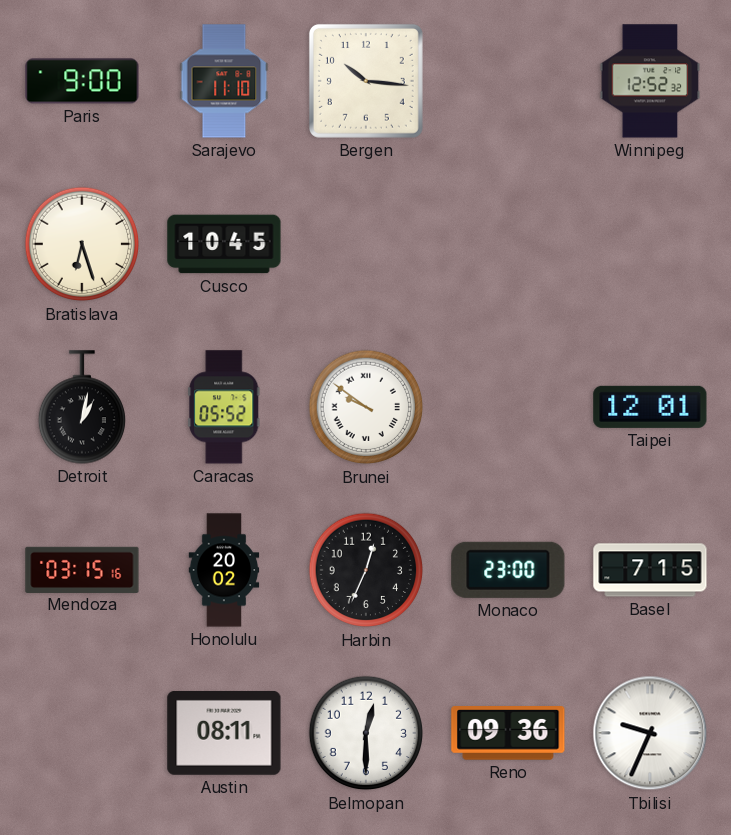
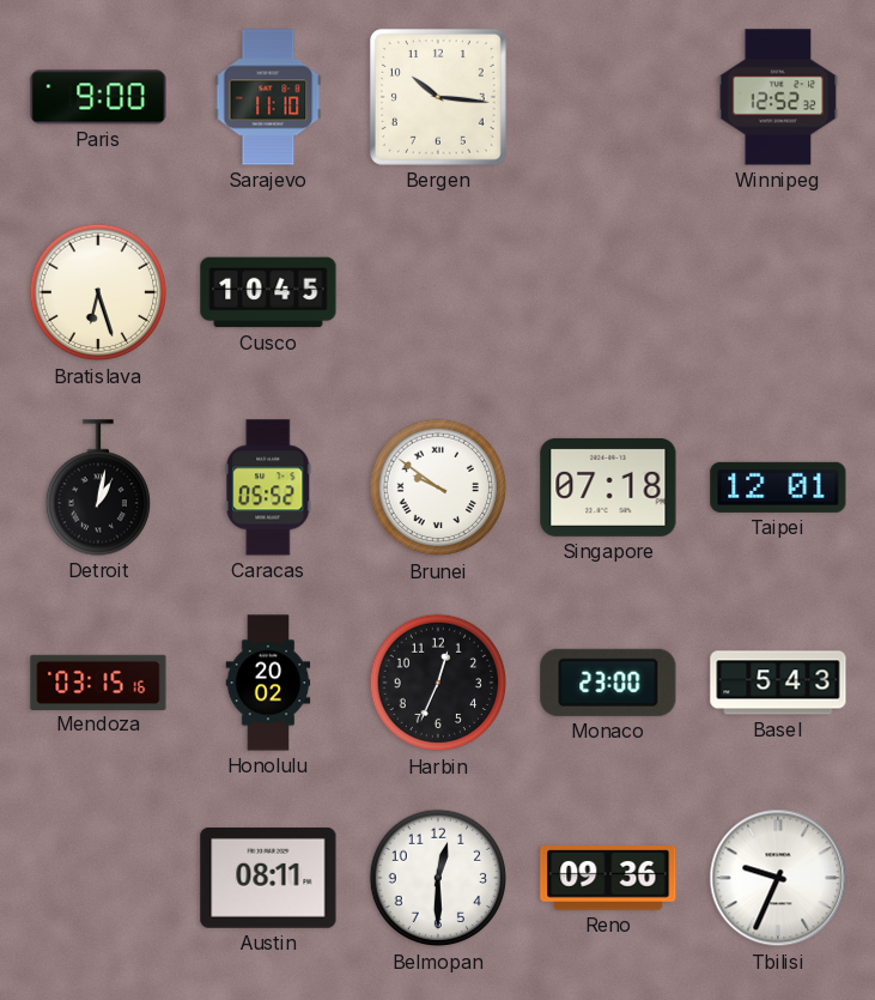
Singapore: none -> 07:18 (608, 487)
Basel: 7:15 -> 5:43 (778, 683)
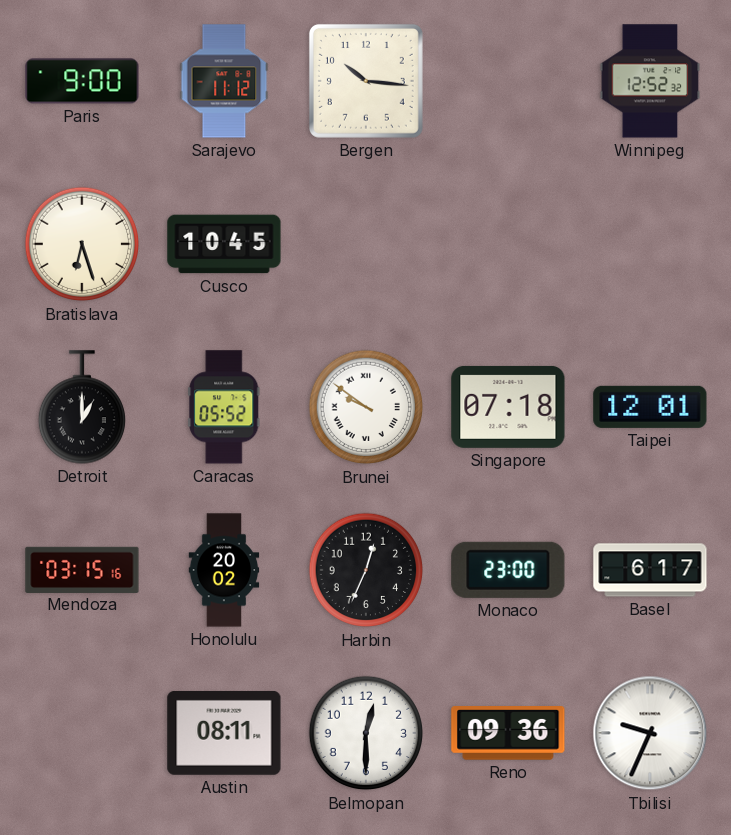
Sarajevo: 11:10 -> 11:12 (224, 81)
Detroit: 1:02 -> 1:00 (81, 407)
Basel: 5:43 -> 6:17 (650, 570)
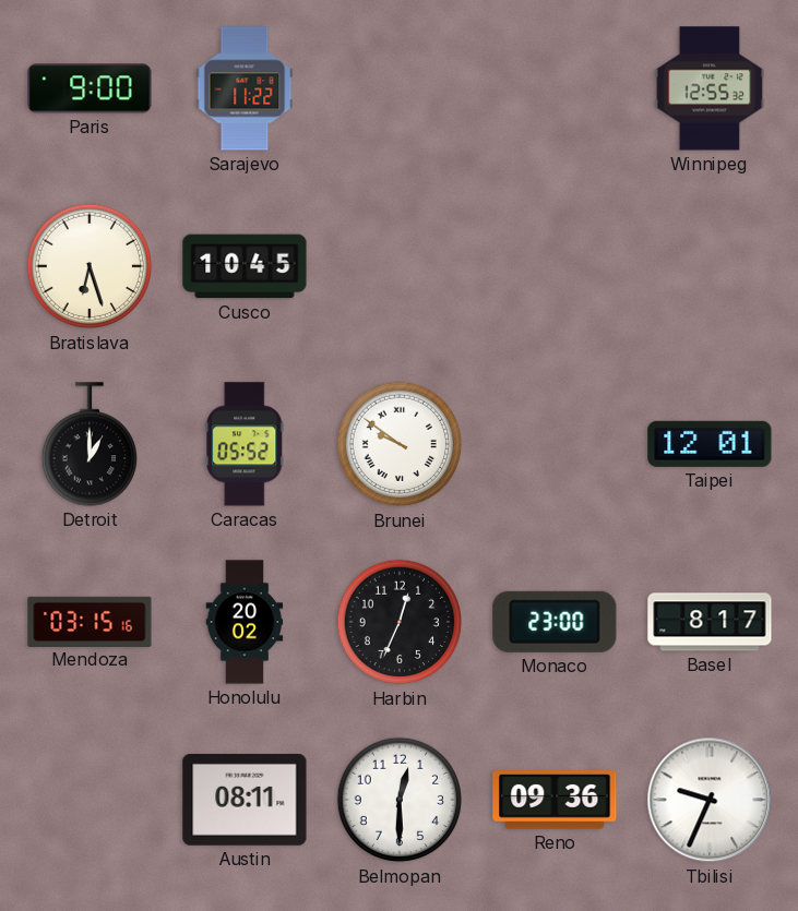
Sarajevo: 11:12 -> 11:22 (245, 88)
Bergen: 10:16 -> none (366, 81)
Winnipeg: 12:52 -> 12:55 (710, 88)
Singapore: 07:18 -> none (508, 407)
Basel: 6:17 -> 8:17 (710, 622)
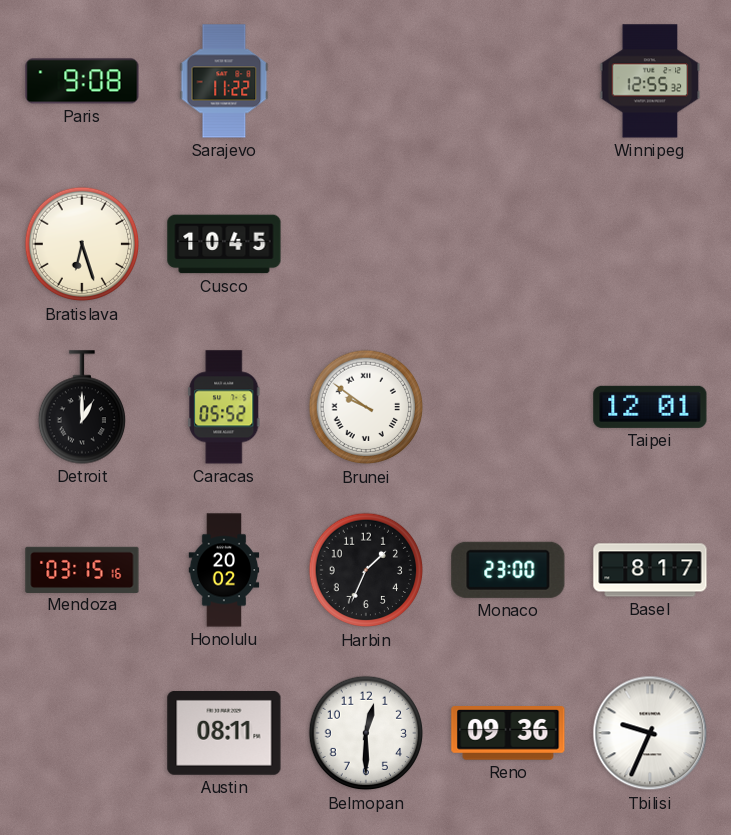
Paris: 9:00 -> 9:08 (82, 81)
Harbin: 12:34 -> 1:34 (366, 570)
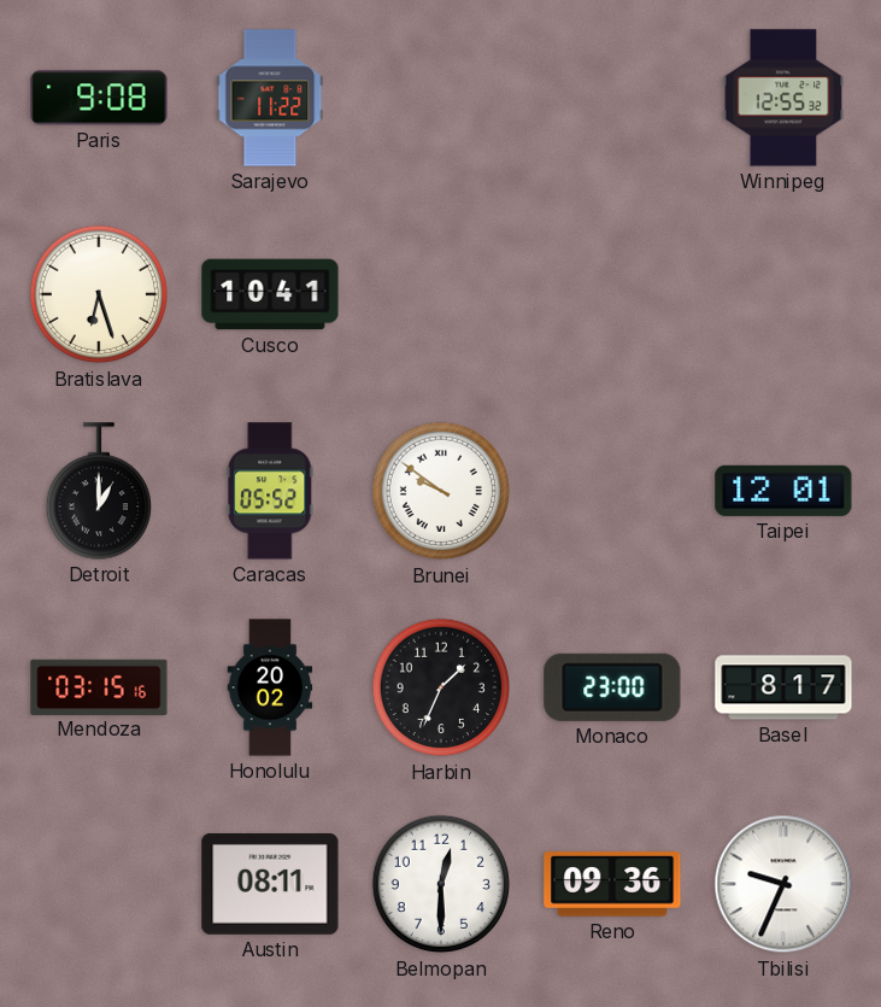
Cusco: 10:45 -> 10:41 (270, 294)
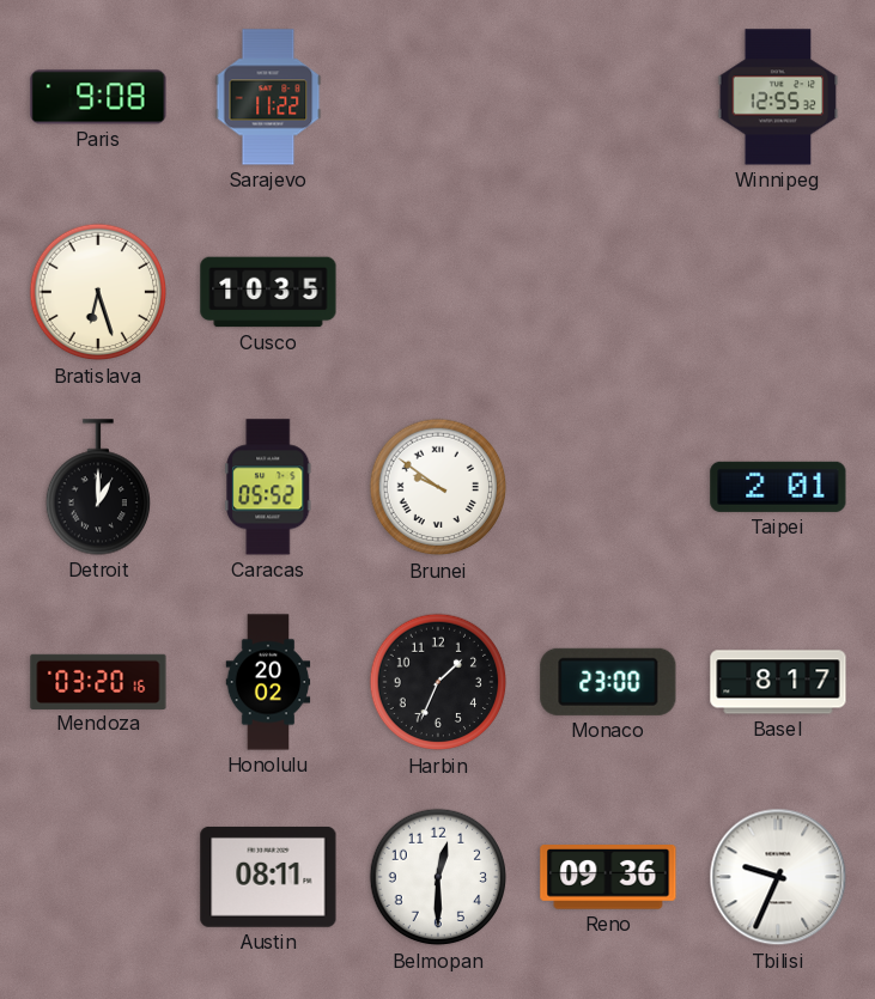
Cusco: 10:41 -> 10:35 (268, 292)
Taipei: 12:01 -> 2:01 (778, 487)
Mendoza: 03:15 -> 03:20 (98, 681)
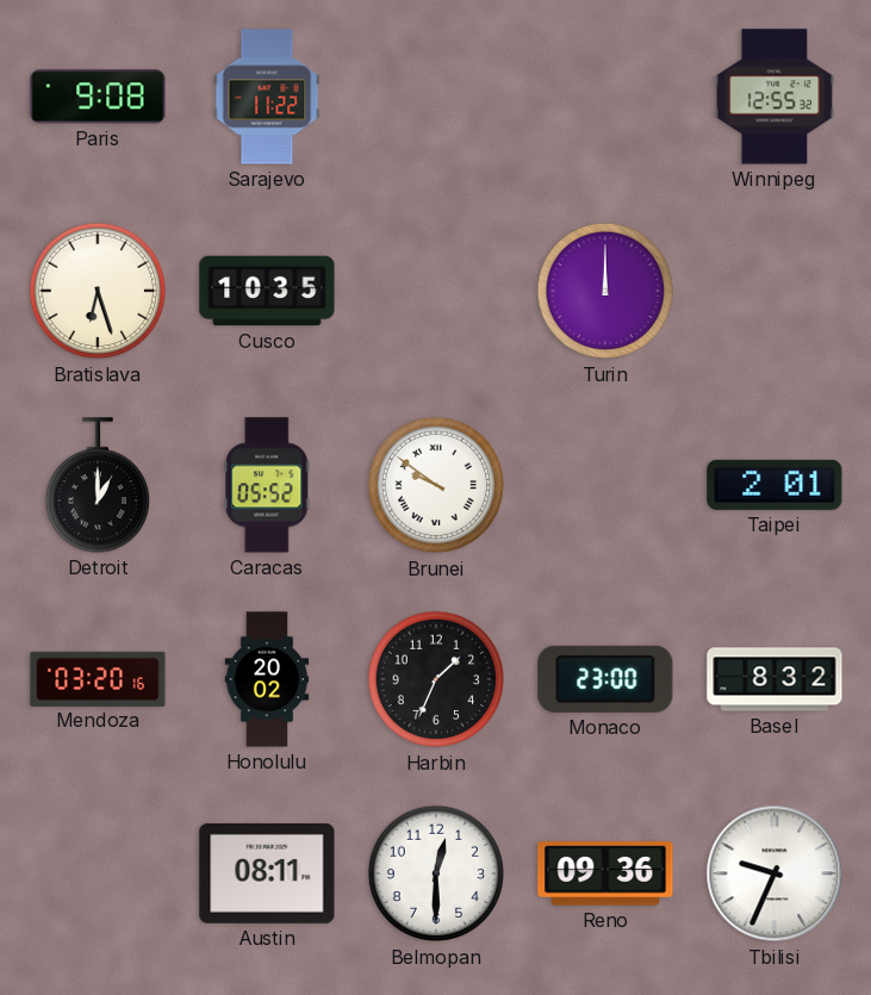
Turin: none -> 12:00 (605, 291)
Basel: 8:17 -> 8:32 (774, 679)
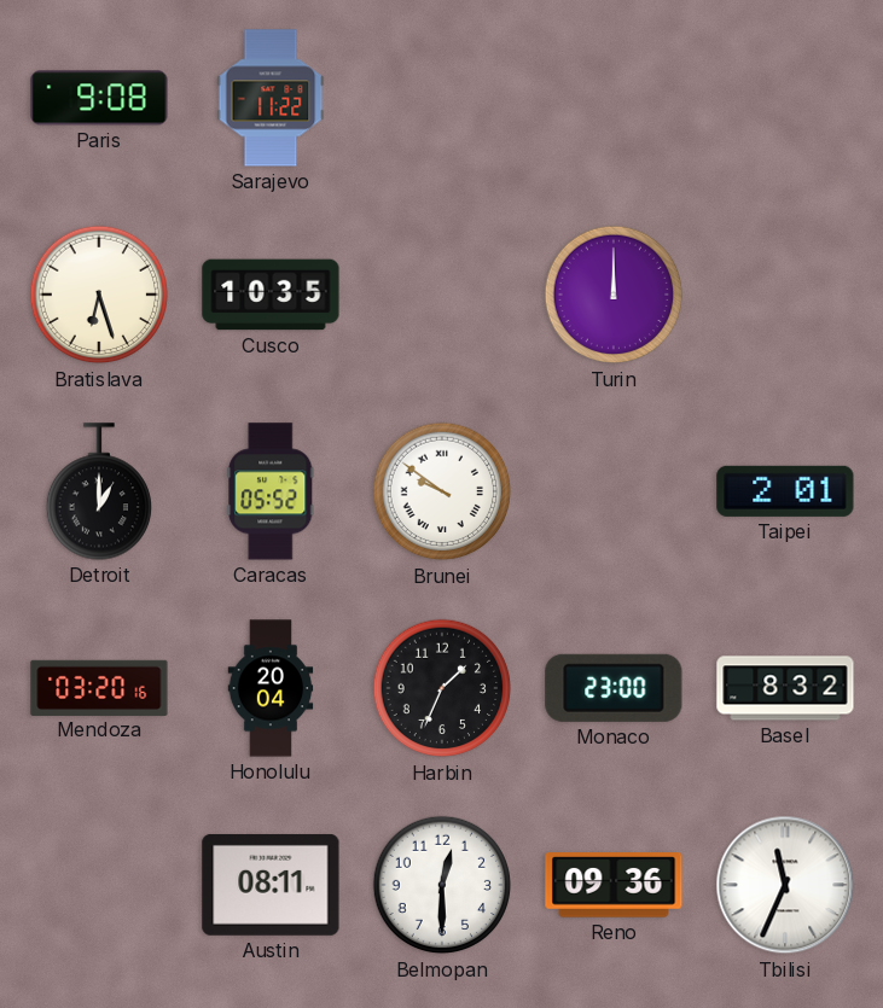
Winnipeg: 12:55 -> none (774, 97)
Honolulu: 20:02 -> 20:04 (271, 688)
Tbilisi: 9:34 -> 11:34 (785, 885)
